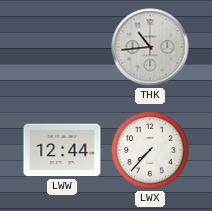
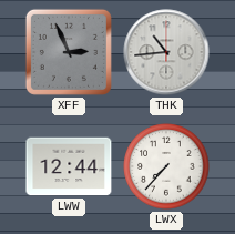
XFF: none -> 2:56 (69, 52)
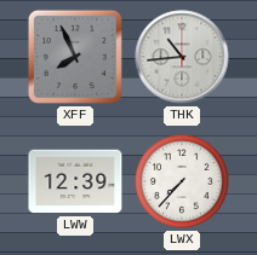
XFF: 2:56 -> 7:56 (75, 57)
LWW: 12:44 -> 12:39 (75, 181)
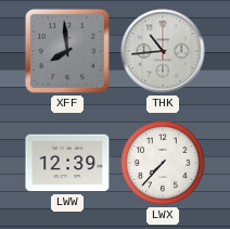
XFF: 7:56 -> 7:59 (67, 51)
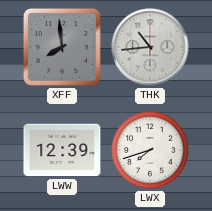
LWX: 7:37 -> 7:42 (150, 150)
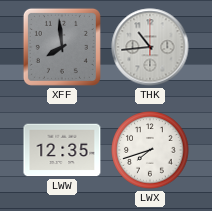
LWW: 12:39 -> 12:35 (62, 150)
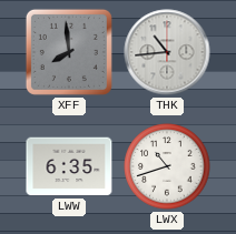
LWW: 12:35 -> 6:35 (69, 166)
LWX: 7:42 -> 10:42 (167, 166)
